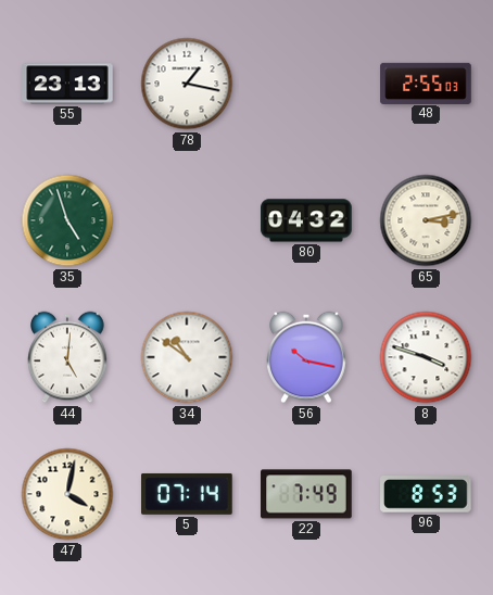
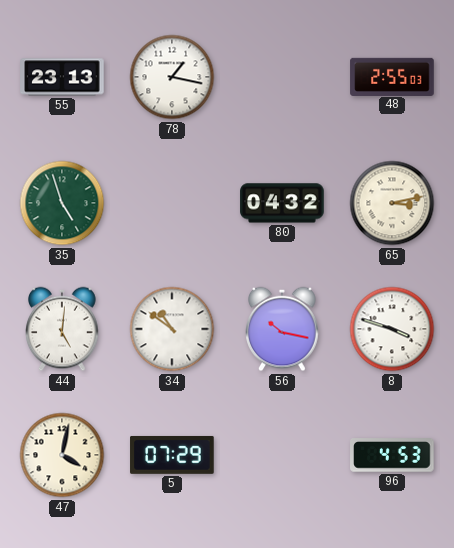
5: 07:14 -> 07:29 (172, 455)
22: 7:49 -> none (306, 494)
96: 8:53 -> 4:53 (392, 455)
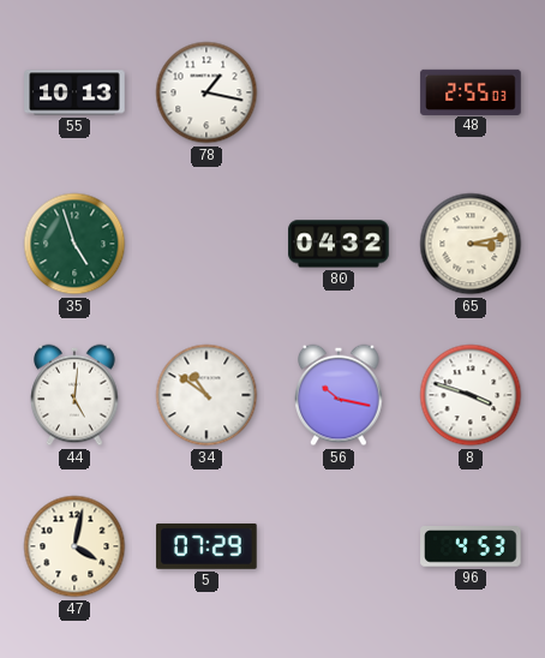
55: 23:13 -> 10:13 (74, 92)
